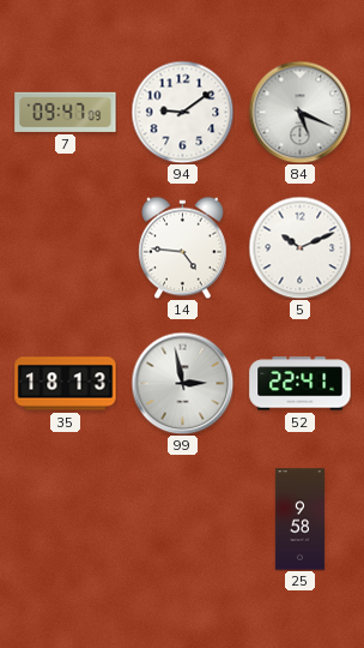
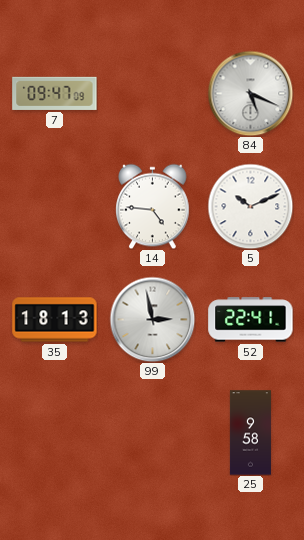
94: 9:09 -> none (182, 112)
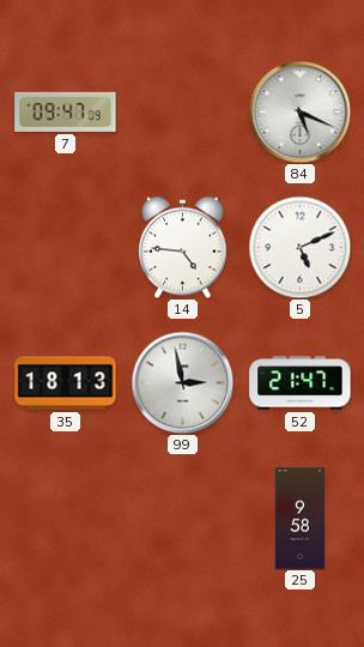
5: 10:11 -> 5:11 (299, 247)
52: 22:41 -> 21:47 (301, 383)
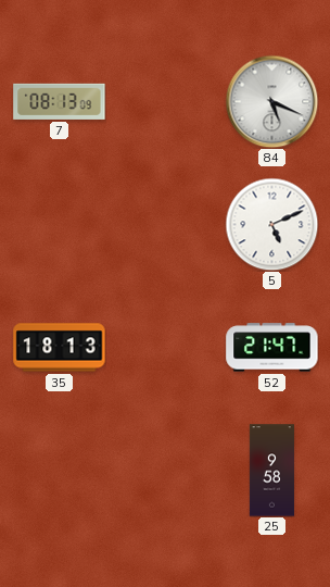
7: 09:47 -> 08:13 (60, 101)
14: 4:46 -> none (183, 247)
99: 2:58 -> none (182, 382)
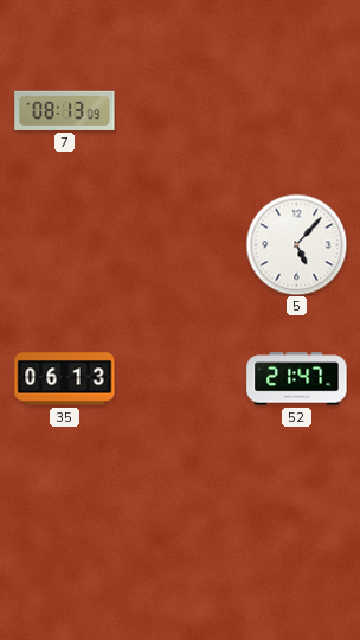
84: 5:19 -> none (271, 101)
5: 5:11 -> 5:07 (296, 244)
35: 18:13 -> 06:13 (65, 379)
25: 9:58 -> none (271, 471)
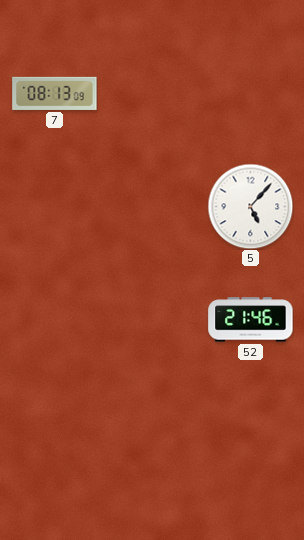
35: 06:13 -> none (65, 379)
52: 21:47 -> 21:46 (251, 320)
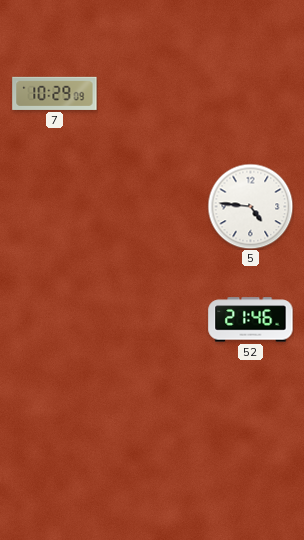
7: 08:13 -> 10:29 (55, 93)
5: 5:07 -> 4:46 (250, 206)
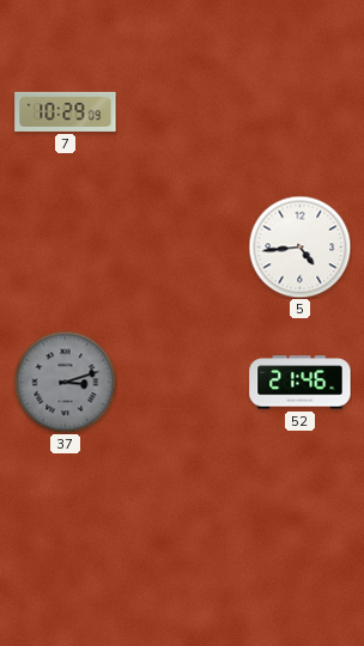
5: 4:46 -> 4:44 (299, 246)
37: none -> 3:12 (65, 382)
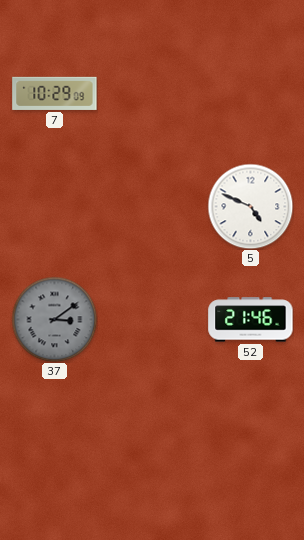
5: 4:44 -> 4:49 (250, 206)
37: 3:12 -> 3:09 (54, 319)
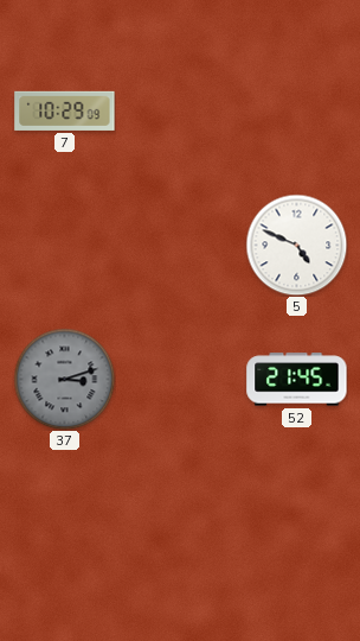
37: 3:09 -> 3:12 (64, 379)
52: 21:46 -> 21:45 (297, 380)
